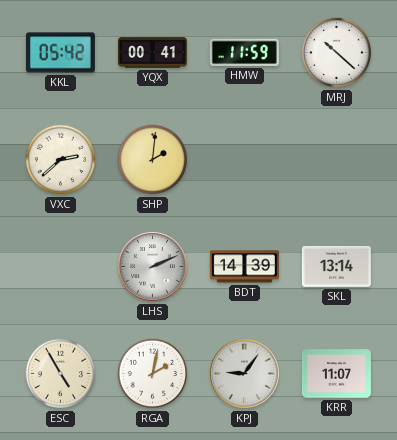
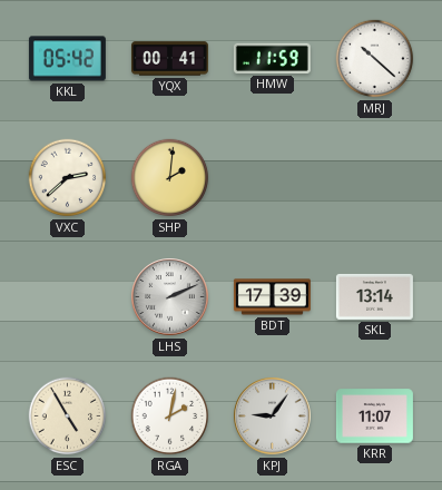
BDT: 14:39 -> 17:39 (272, 297)
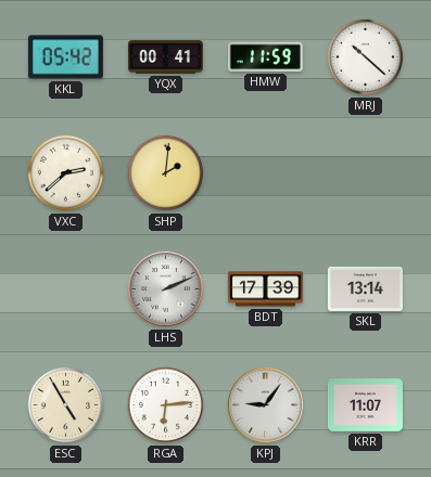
RGA: 2:02 -> 6:14 (166, 405)
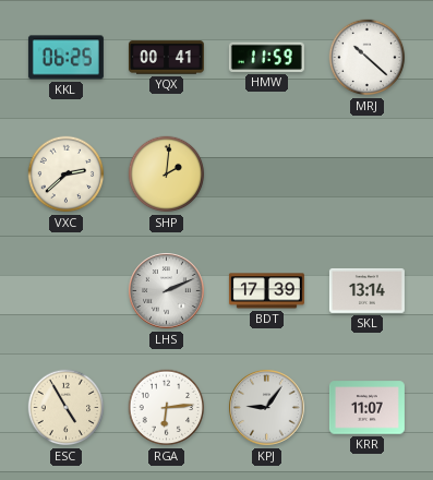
KKL: 05:42 -> 06:25 (65, 58)
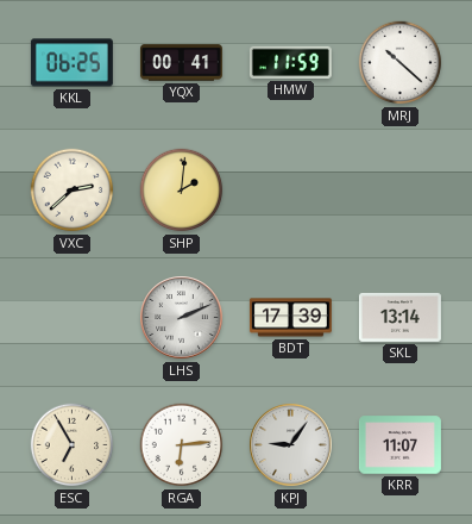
ESC: 4:55 -> 6:55 (73, 445)
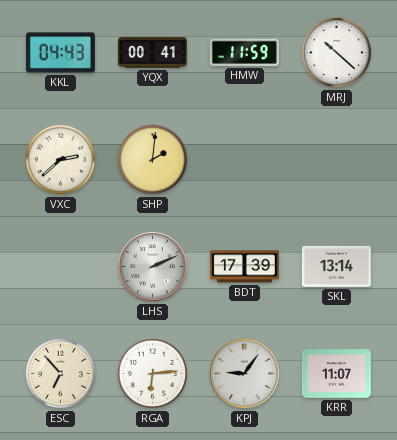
KKL: 06:25 -> 04:43 (60, 53)
ESC: 6:55 -> 6:53 (61, 374)
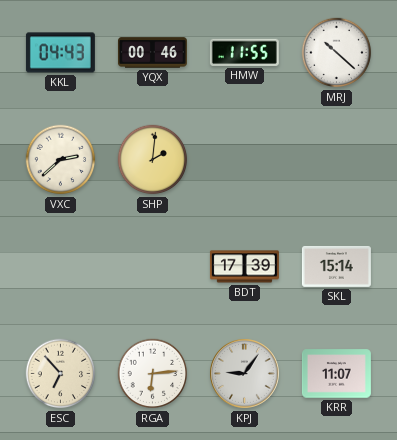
YQX: 00:41 -> 00:46 (152, 53)
HMW: 11:59 -> 11:55 (244, 52)
LHS: 2:11 -> none (153, 267)
SKL: 13:14 -> 15:14 (336, 266)
